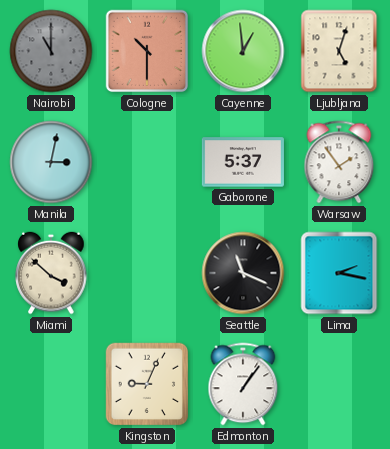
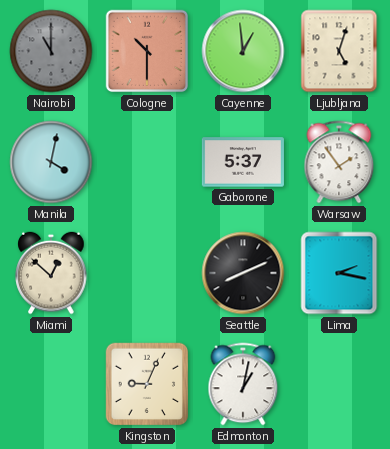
Manila: 3:02 -> 4:02 (51, 162)
Miami: 3:52 -> 12:52 (51, 273)
Seattle: 11:19 -> 8:11 (243, 273)
Edmonton: 1:06 -> 1:02 (243, 384)
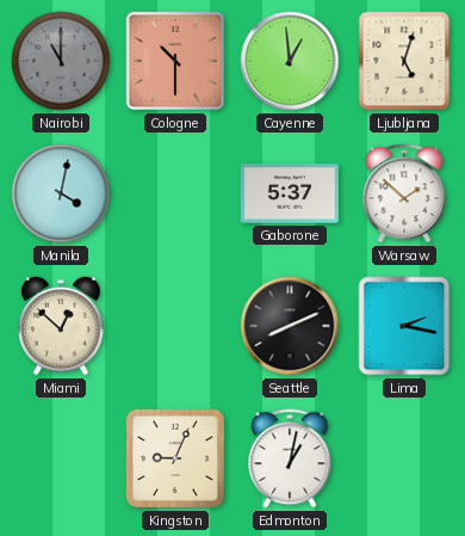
Warsaw: 1:54 -> 1:52 (404, 193)
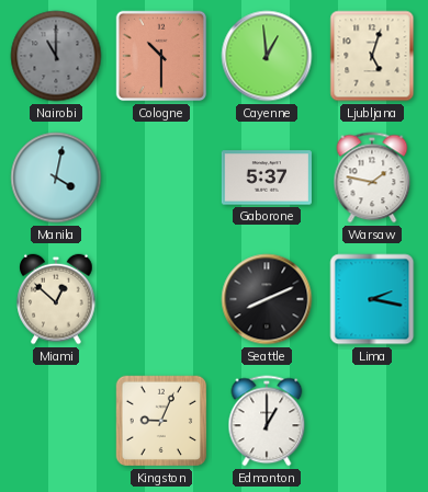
Warsaw: 1:52 -> 1:47 (372, 178)
Edmonton: 1:02 -> 1:00 (267, 421)
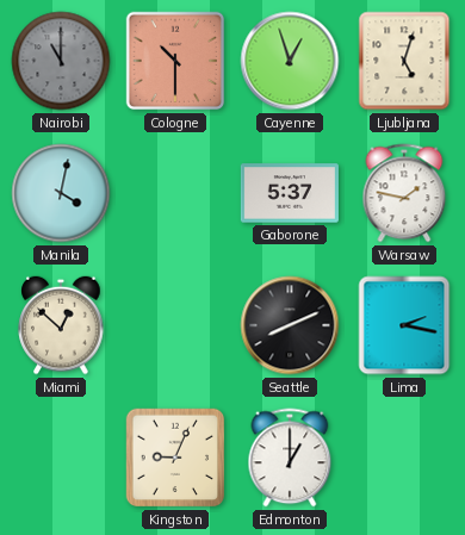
Cayenne: 12:59 -> 12:57 (290, 61)
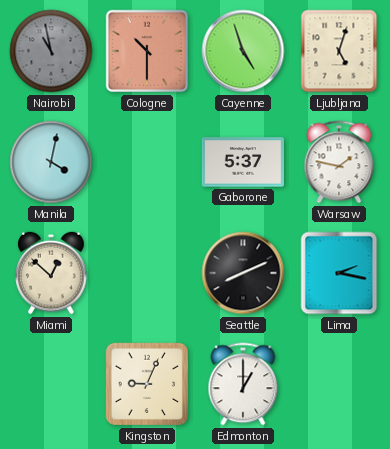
Nairobi: 11:00 -> 10:58 (51, 51)
Cayenne: 12:57 -> 4:57 (243, 51)
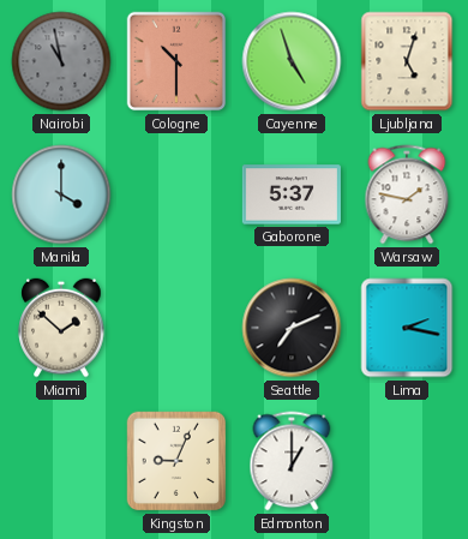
Manila: 4:02 -> 4:00 (61, 194)
Miami: 12:52 -> 1:52 (61, 328)
Seattle: 8:11 -> 7:11 (292, 328)
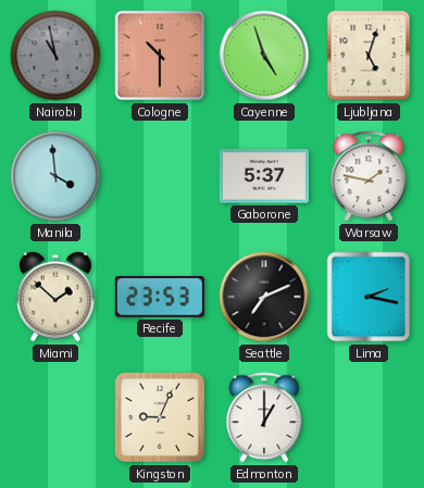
Manila: 4:00 -> 3:59 (55, 176)
Recife: none -> 23:53 (160, 297)
